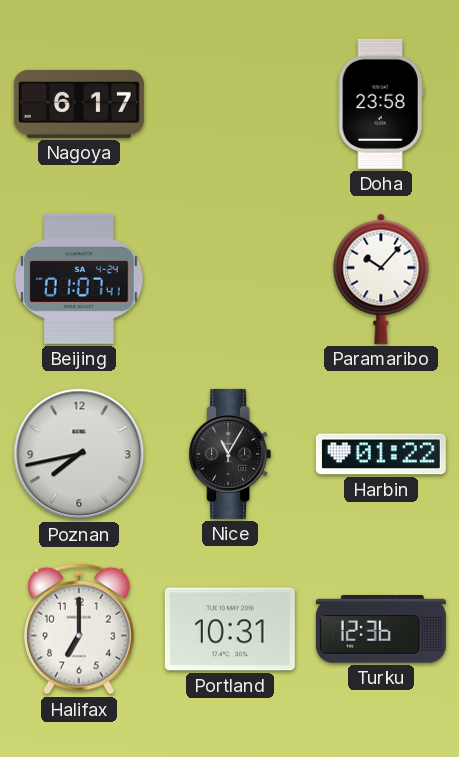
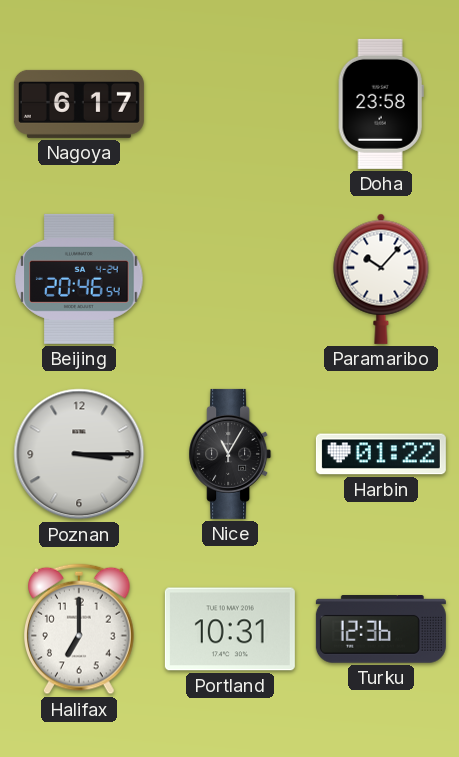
Beijing: 01:07 -> 20:46 (79, 279)
Poznan: 7:43 -> 3:15 (79, 454)
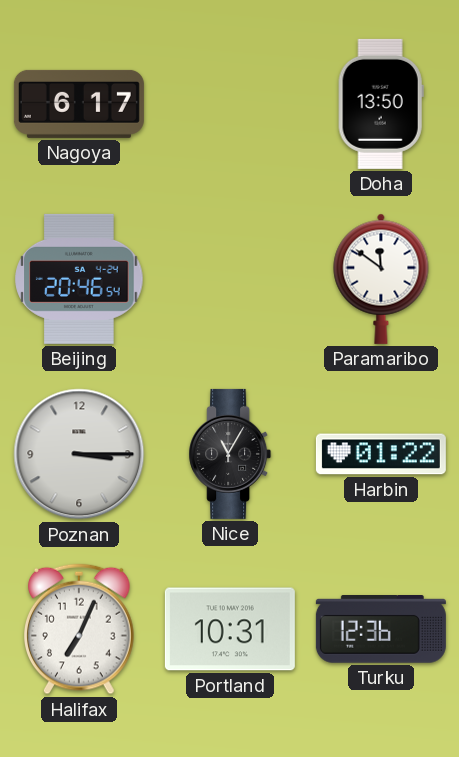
Doha: 23:58 -> 13:50 (381, 104)
Paramaribo: 10:07 -> 11:51 (381, 279)
Halifax: 7:00 -> 7:04 (80, 629)
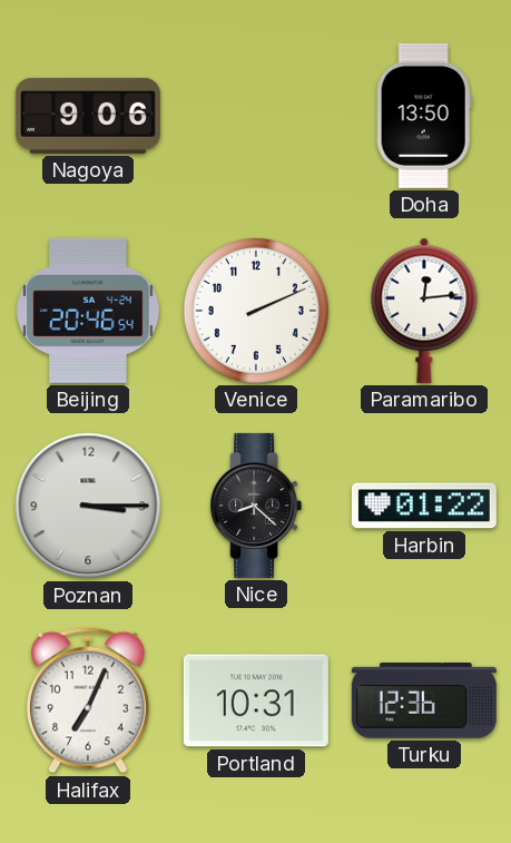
Nagoya: 6:17 -> 9:06 (88, 116)
Venice: none -> 2:11 (256, 311)
Paramaribo: 11:51 -> 12:14 (424, 311)
Nice: 11:05 -> 8:22 (256, 506)
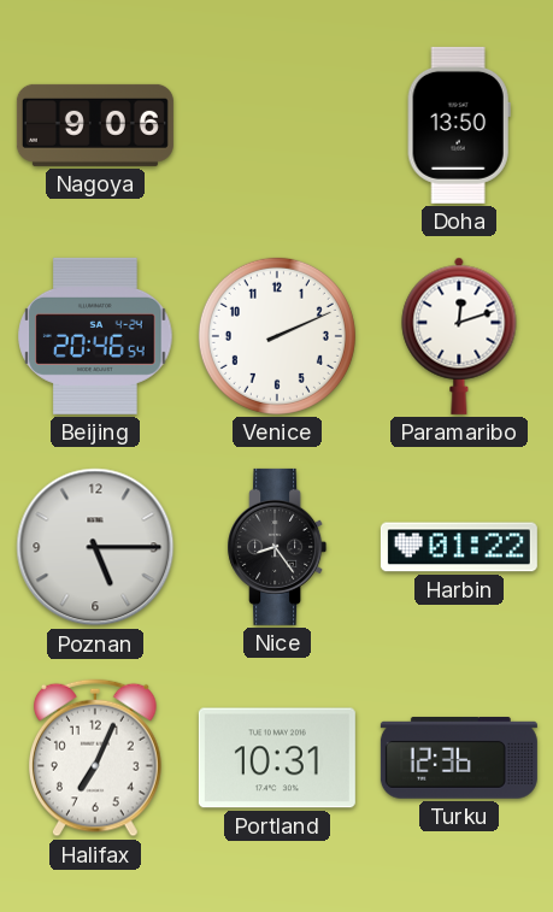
Paramaribo: 12:14 -> 12:12 (459, 336)
Poznan: 3:15 -> 5:15 (95, 547)
Nice: 8:22 -> 8:24 (277, 547)
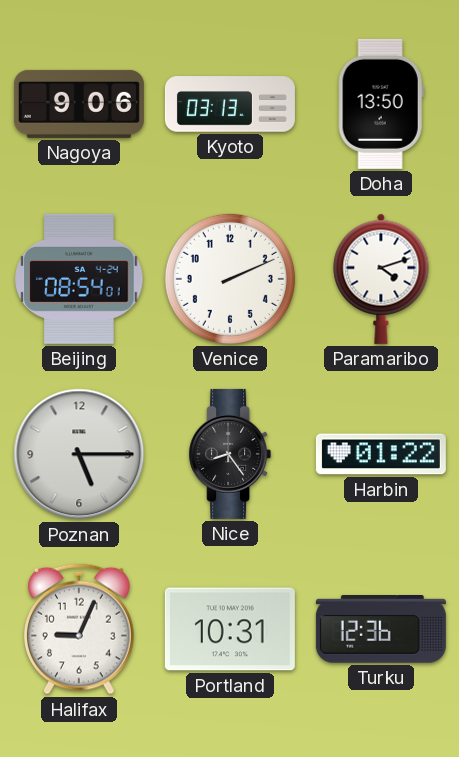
Kyoto: none -> 03:13 (230, 104)
Beijing: 20:46 -> 08:54 (79, 279)
Paramaribo: 12:12 -> 4:12 (381, 279)
Halifax: 7:04 -> 9:04 (80, 629)
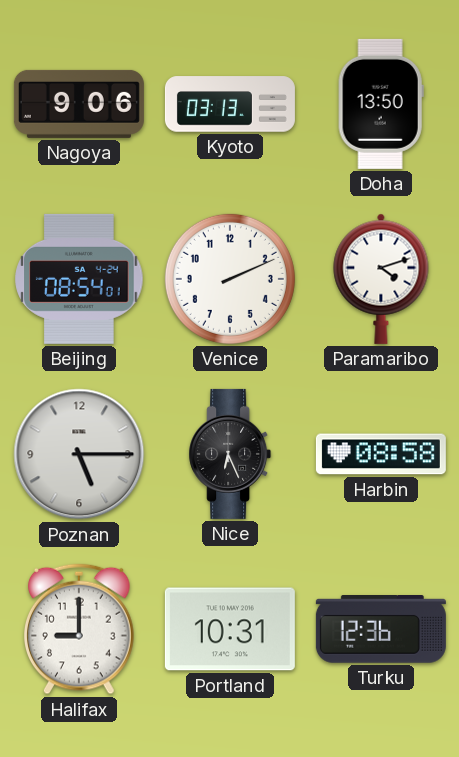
Nice: 8:24 -> 6:26 (230, 454)
Harbin: 01:22 -> 08:58 (381, 454)
Halifax: 9:04 -> 9:00 (80, 629)
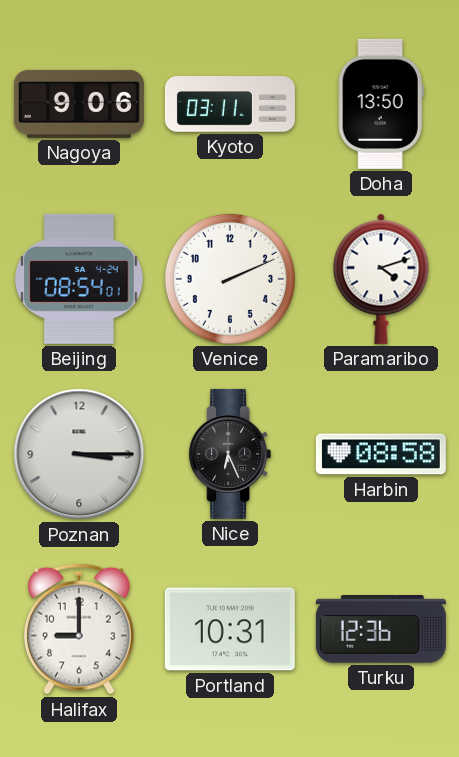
Kyoto: 03:13 -> 03:11 (230, 104)
Poznan: 5:15 -> 3:15 (79, 454)
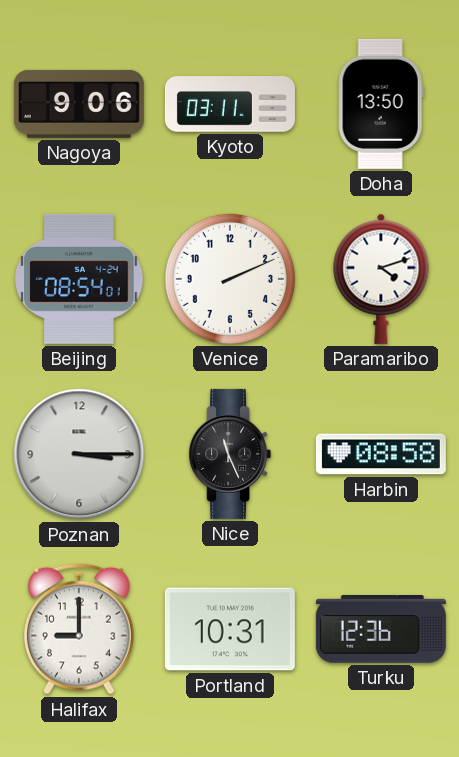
Nice: 6:26 -> 11:26 (230, 454)
